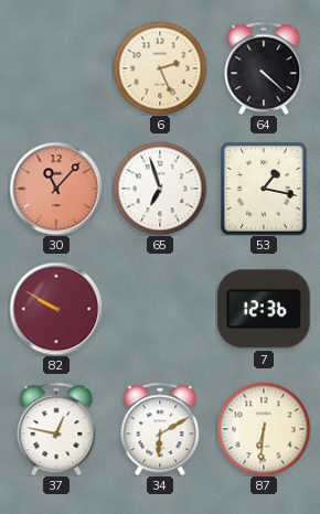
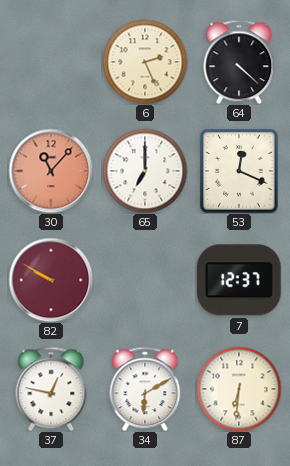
65: 6:57 -> 7:00 (145, 171)
53: 1:17 -> 12:19 (239, 171)
7: 12:36 -> 12:37 (239, 280)
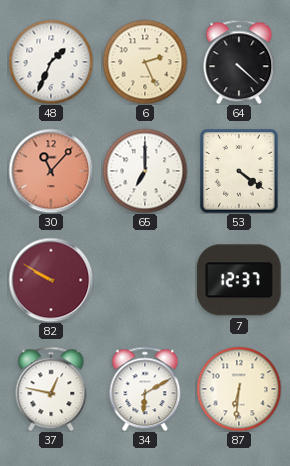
48: none -> 1:34 (51, 62)
53: 12:19 -> 4:21 (239, 171)
